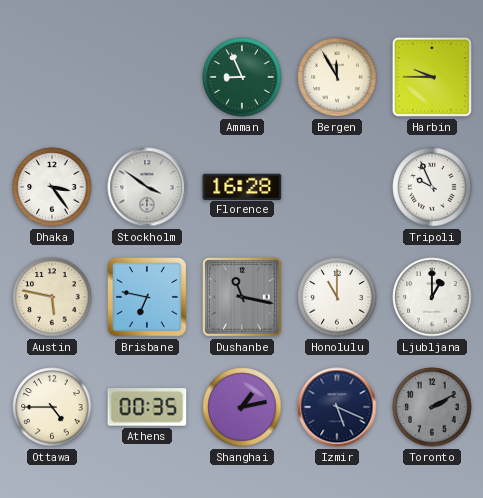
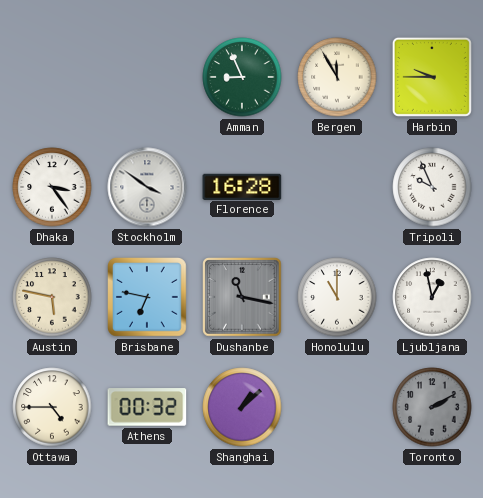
Ljubljana: 1:00 -> 12:58 (432, 297)
Athens: 00:35 -> 00:32 (147, 407)
Shanghai: 1:13 -> 1:08 (242, 407)
Izmir: 5:19 -> none (337, 407)
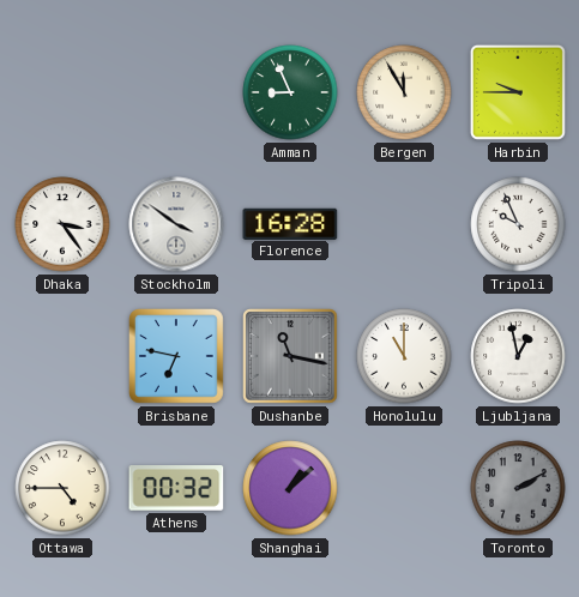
Austin: 5:47 -> none (52, 297)
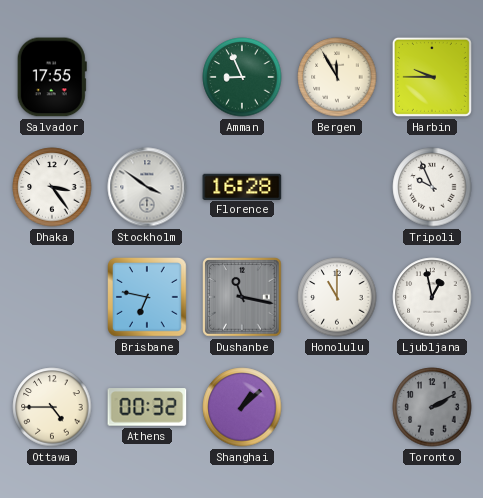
Salvador: none -> 17:55 (52, 77)
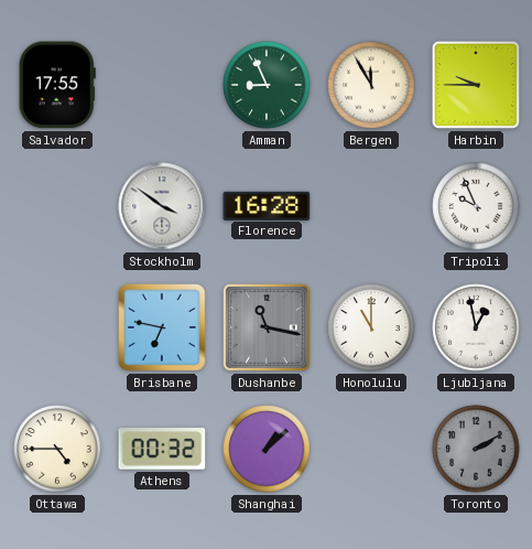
Dhaka: 3:24 -> none (52, 187)
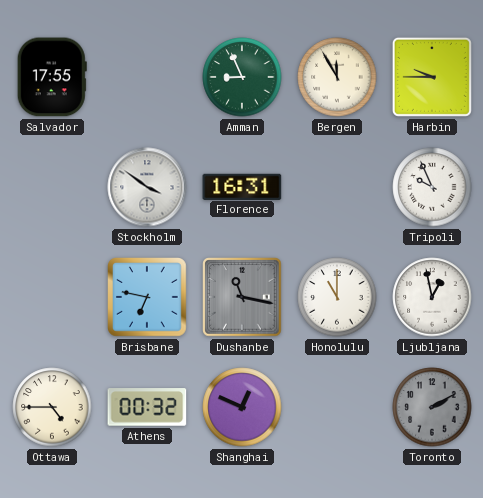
Florence: 16:28 -> 16:31 (242, 186)
Shanghai: 1:08 -> 12:49 (242, 407)
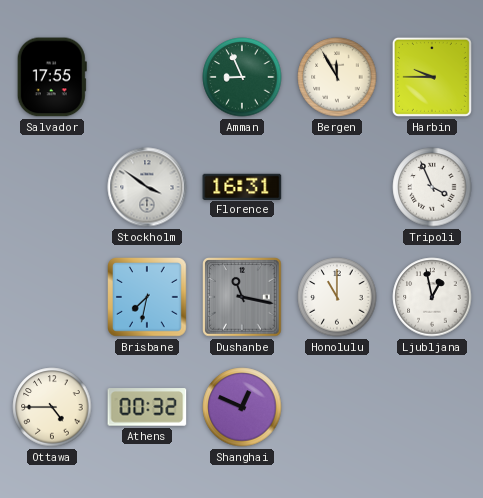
Tripoli: 9:56 -> 3:56 (432, 187)
Brisbane: 6:47 -> 7:32 (148, 298)
Toronto: 2:10 -> none (432, 407)
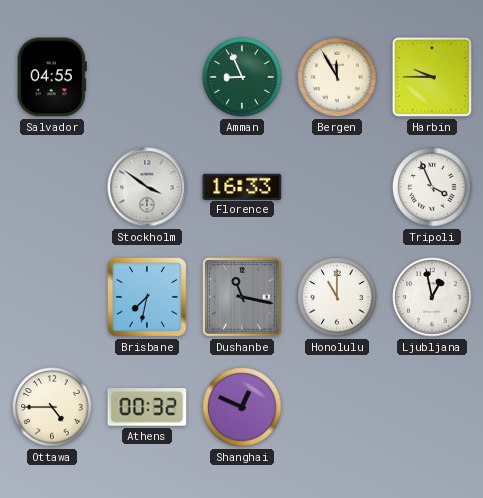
Salvador: 17:55 -> 04:55 (52, 77)
Florence: 16:31 -> 16:33 (242, 186)
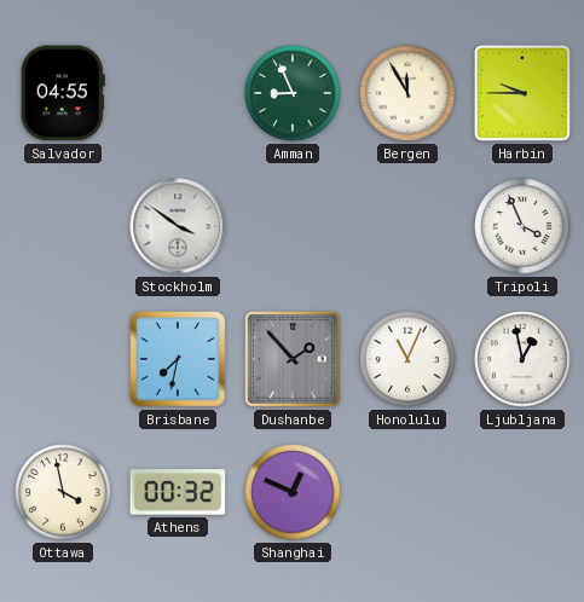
Florence: 16:33 -> none (242, 186)
Dushanbe: 11:17 -> 1:53 (293, 359)
Honolulu: 11:00 -> 11:04 (407, 359)
Ottawa: 4:45 -> 3:58 (63, 492)
